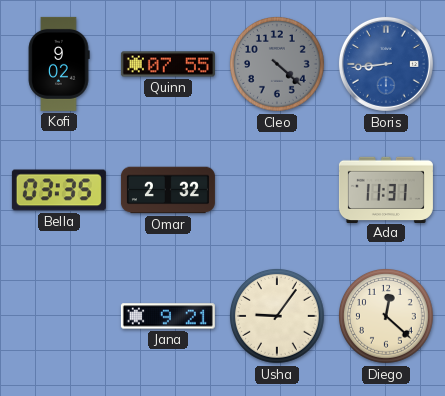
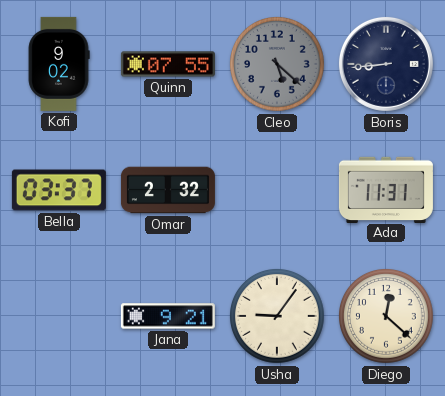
Cleo: 4:22 -> 5:22 (278, 65)
Boris dial: blue -> navy (386, 64)
Bella: 03:35 -> 03:37 (59, 190)
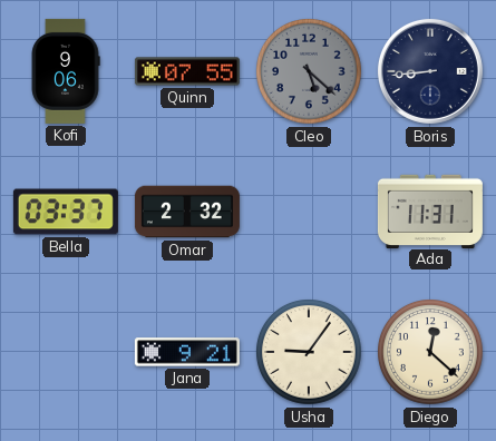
Kofi: 9:02 -> 9:06 (66, 71)
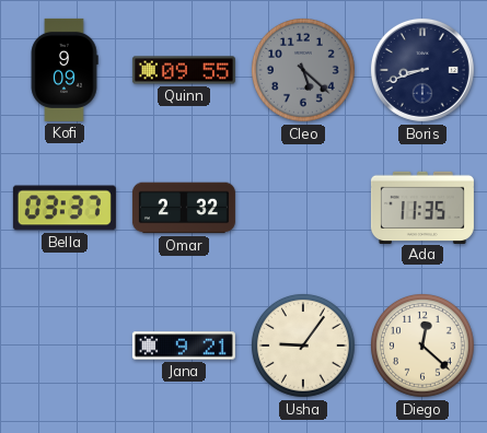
Kofi: 9:06 -> 9:09 (65, 70)
Quinn: 07:55 -> 09:55 (184, 70)
Boris: 8:44 -> 8:42 (422, 70)
Ada: 11:31 -> 11:35 (422, 207)
